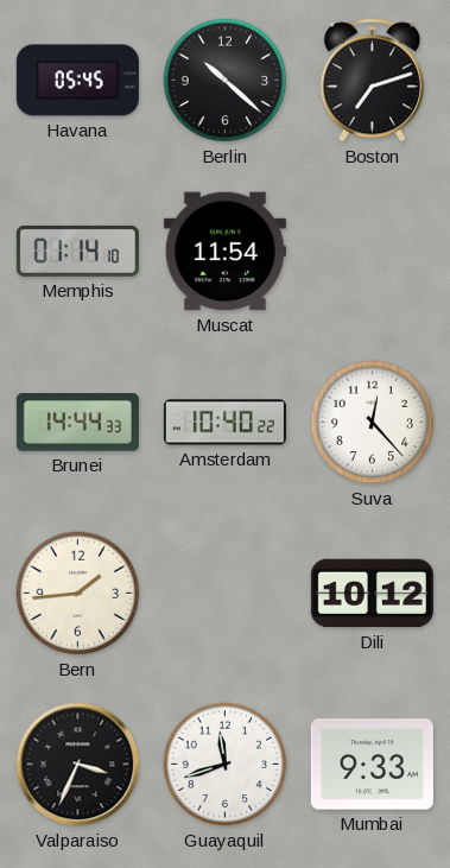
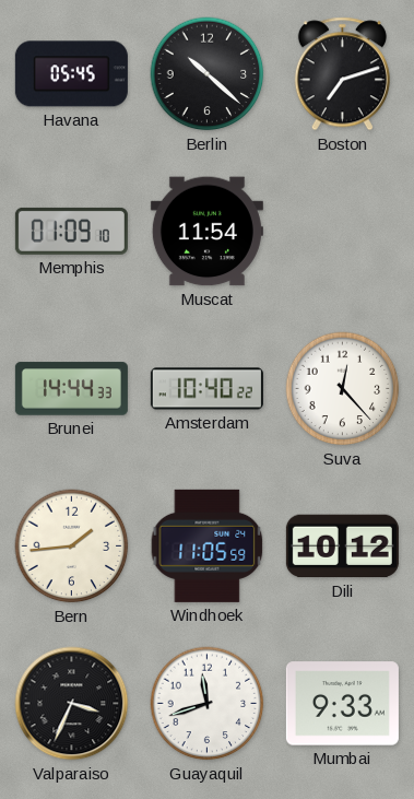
Memphis: 01:14 -> 01:09 (71, 231)
Windhoek: none -> 11:05 (208, 545)
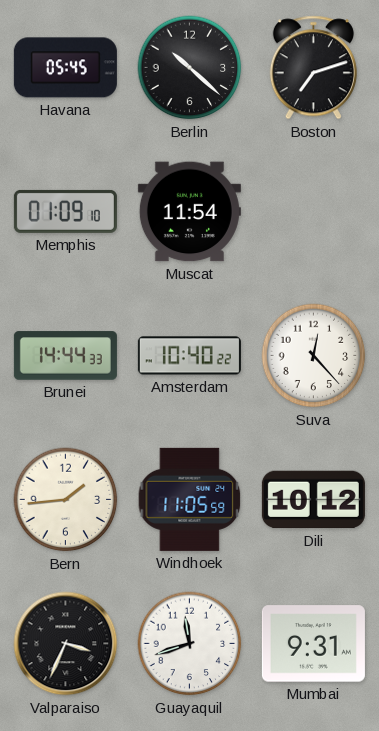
Mumbai: 9:33 -> 9:31 (313, 644)
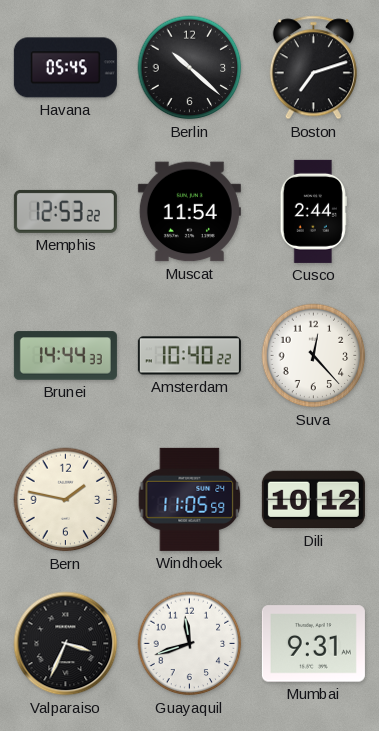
Memphis: 01:09 -> 12:53 (65, 211)
Cusco: none -> 2:44 (313, 211)
Bern: 1:44 -> 1:47 (66, 500)
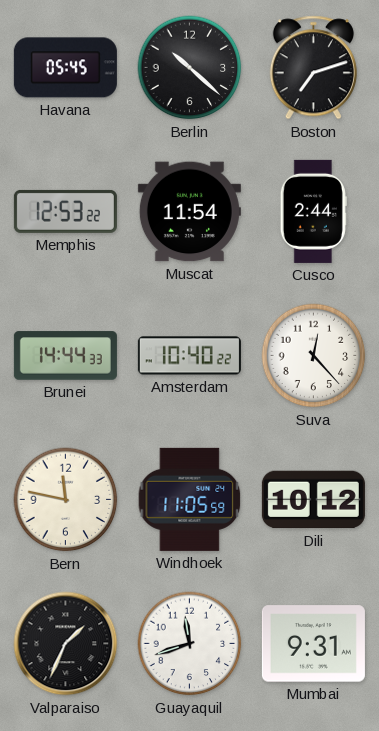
Bern: 1:47 -> 11:47 (66, 500)
Valparaiso: 3:34 -> 1:34 (66, 644)
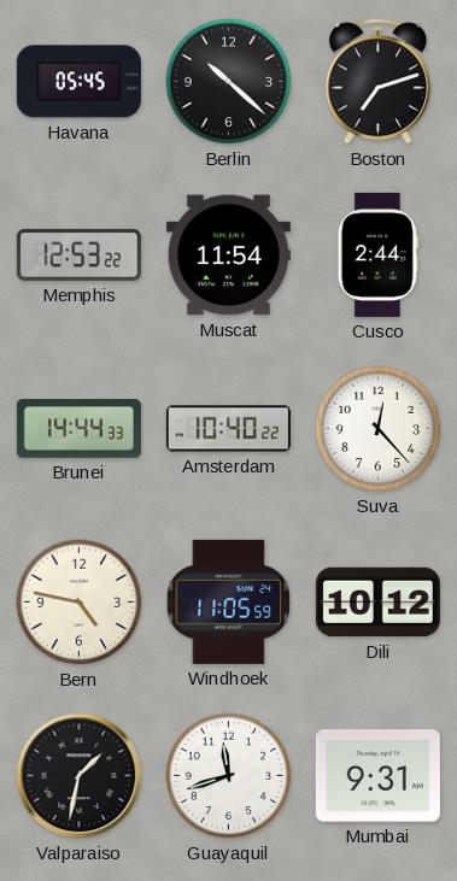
Bern: 11:47 -> 4:47 (80, 603)
Valparaiso: 1:34 -> 1:32 (80, 776)
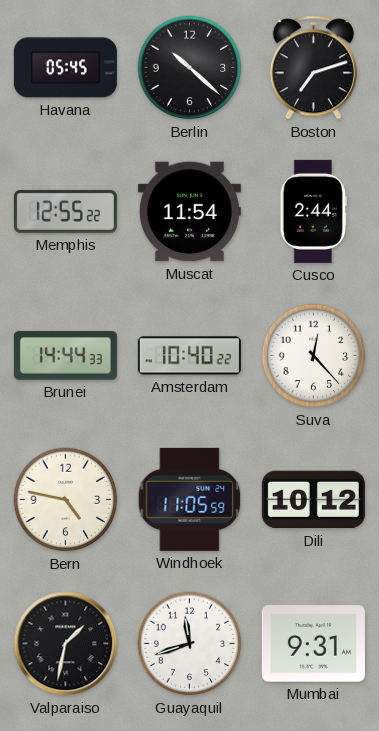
Memphis: 12:53 -> 12:55 (65, 211)
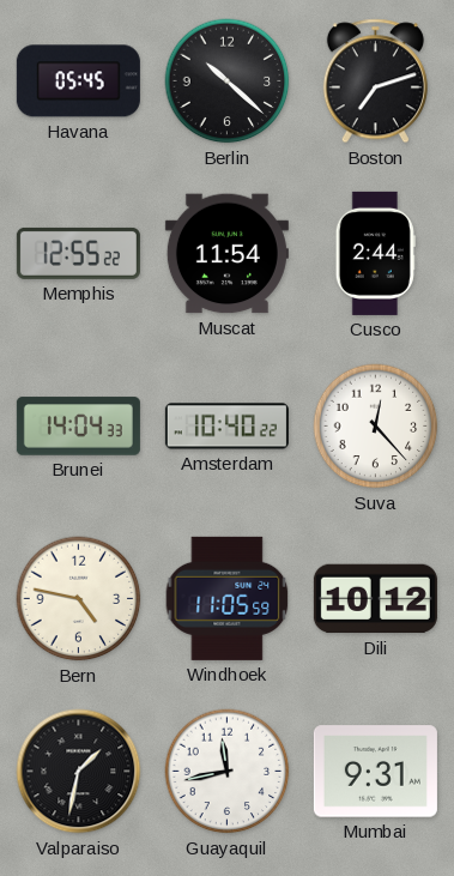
Brunei: 14:44 -> 14:04 (78, 427)
Guayaquil: 11:42 -> 11:43 (228, 772)
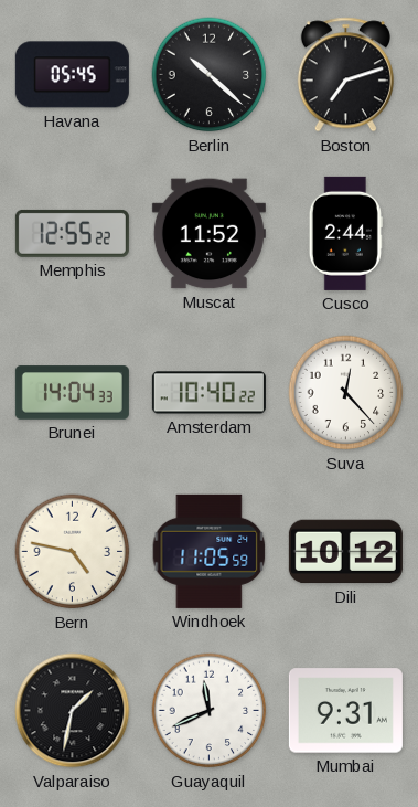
Muscat: 11:54 -> 11:52 (208, 234)
Guayaquil: 11:43 -> 11:41 (210, 711)
